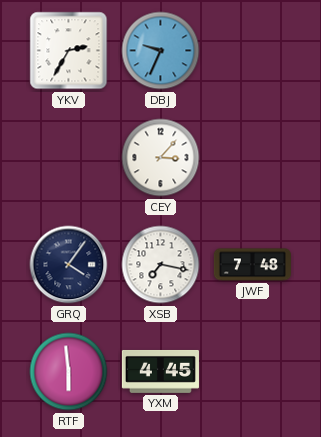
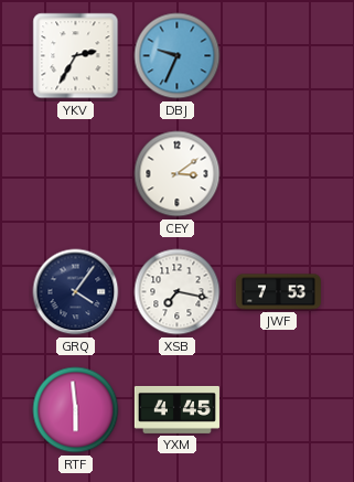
CEY: 3:07 -> 3:09 (178, 174)
JWF: 7:48 -> 7:53 (278, 292)
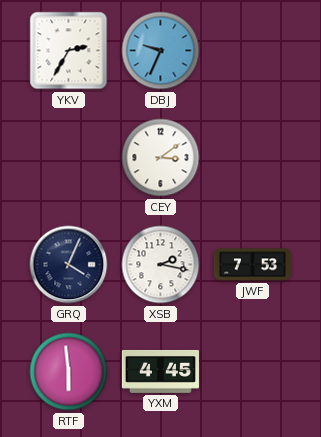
GRQ: 4:06 -> 4:04 (69, 265)
XSB: 7:17 -> 2:17 (161, 265)
